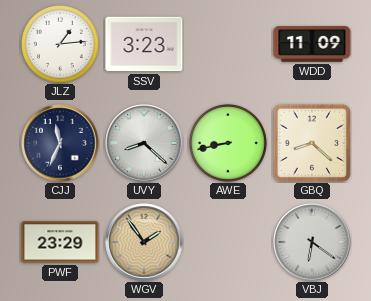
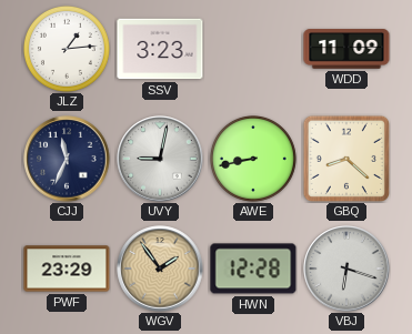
UVY: 8:22 -> 9:02 (160, 159)
HWN: none -> 12:28 (253, 269)
VBJ: 6:21 -> 6:18 (346, 269)
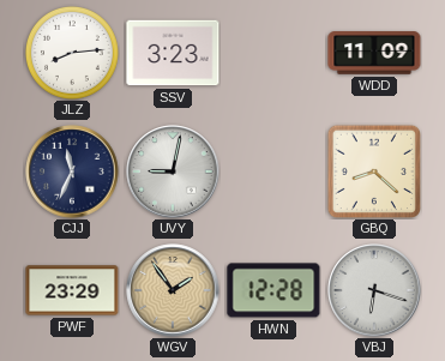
JLZ: 1:14 -> 8:14 (72, 53)
AWE: 8:43 -> none (253, 159)
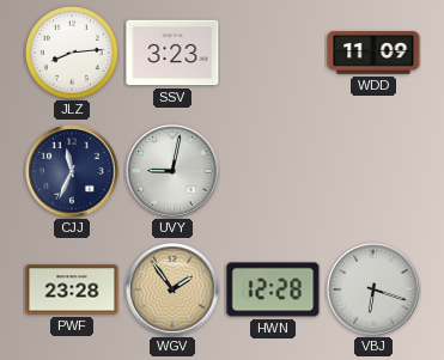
GBQ: 8:22 -> none (373, 170)
PWF: 23:29 -> 23:28 (72, 289)
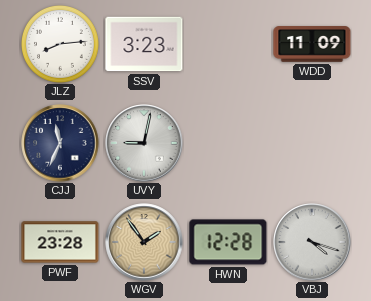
VBJ: 6:18 -> 4:18 (312, 242)
